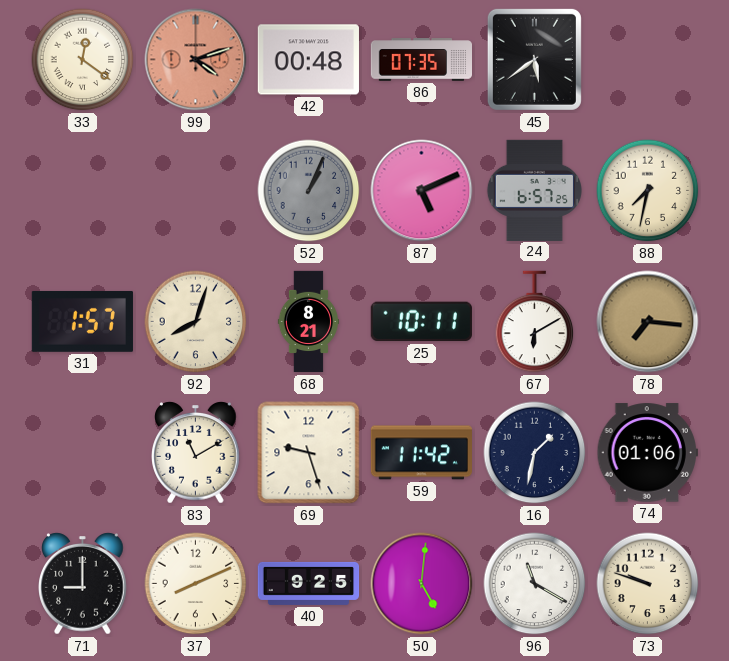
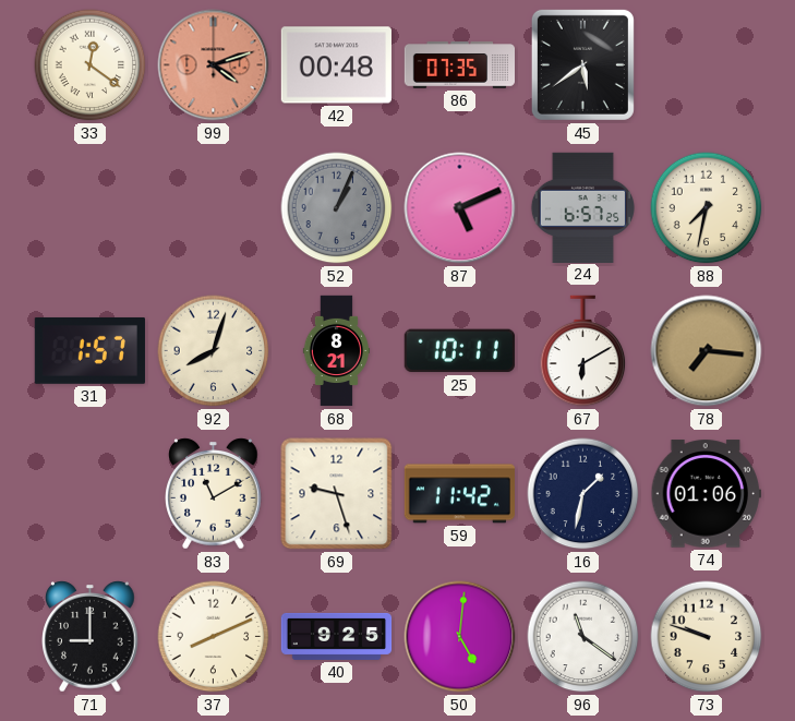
96: 11:20 -> 11:21 (583, 637)
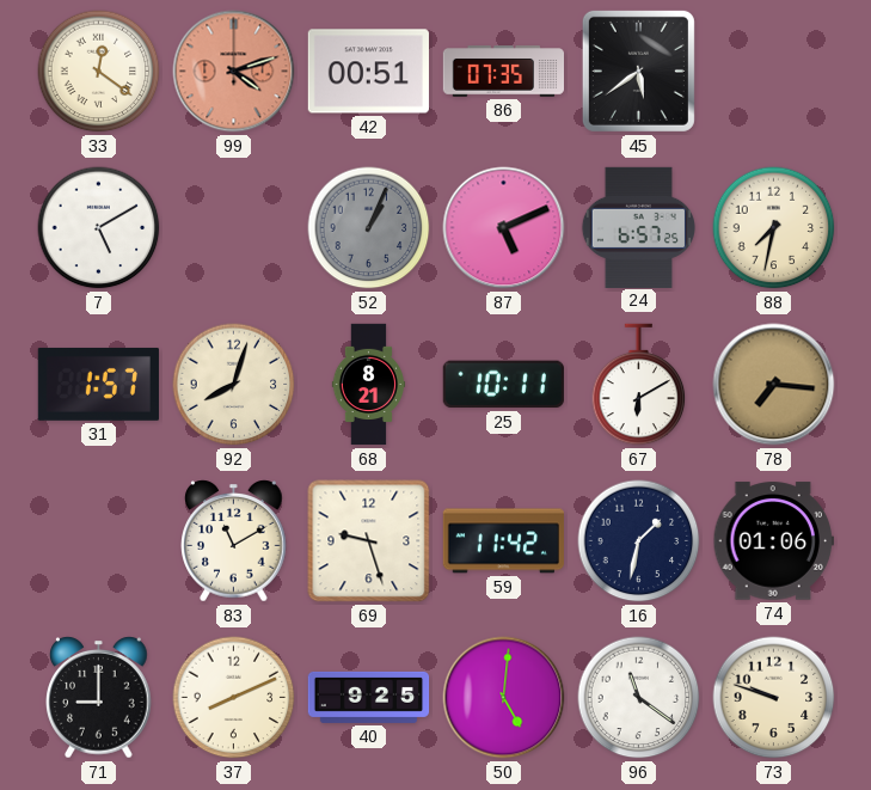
42: 00:48 -> 00:51 (368, 72)
7: none -> 5:10 (99, 228)
